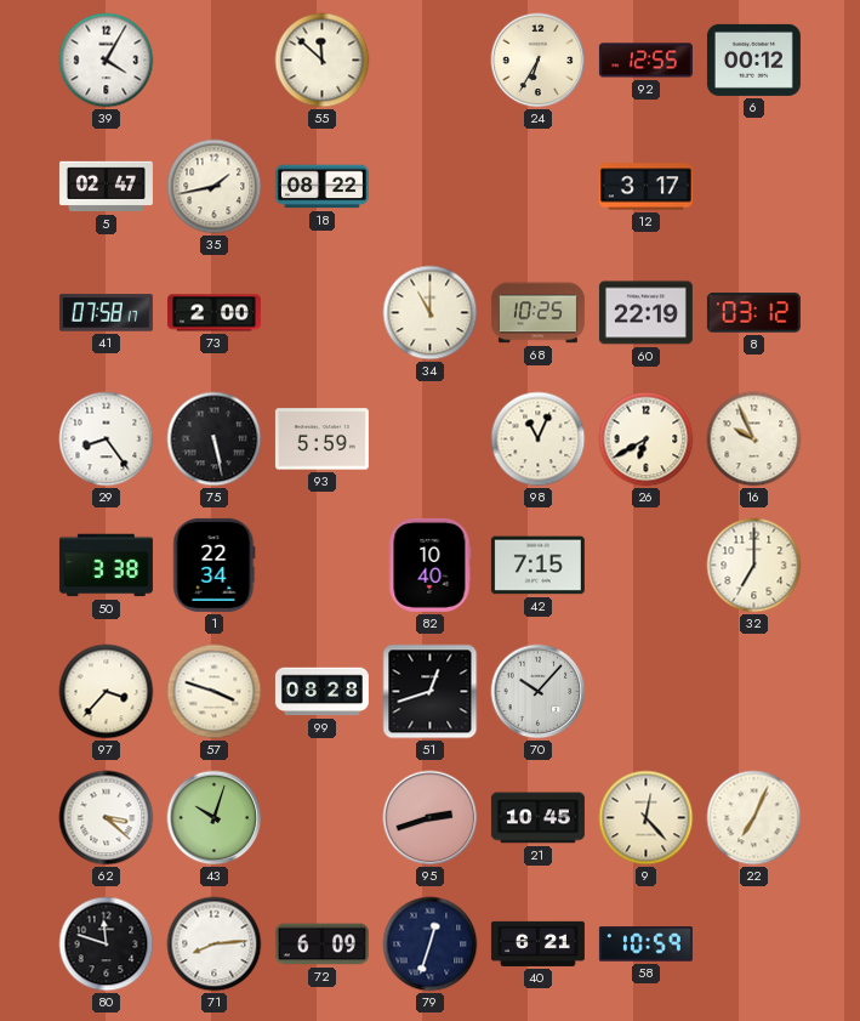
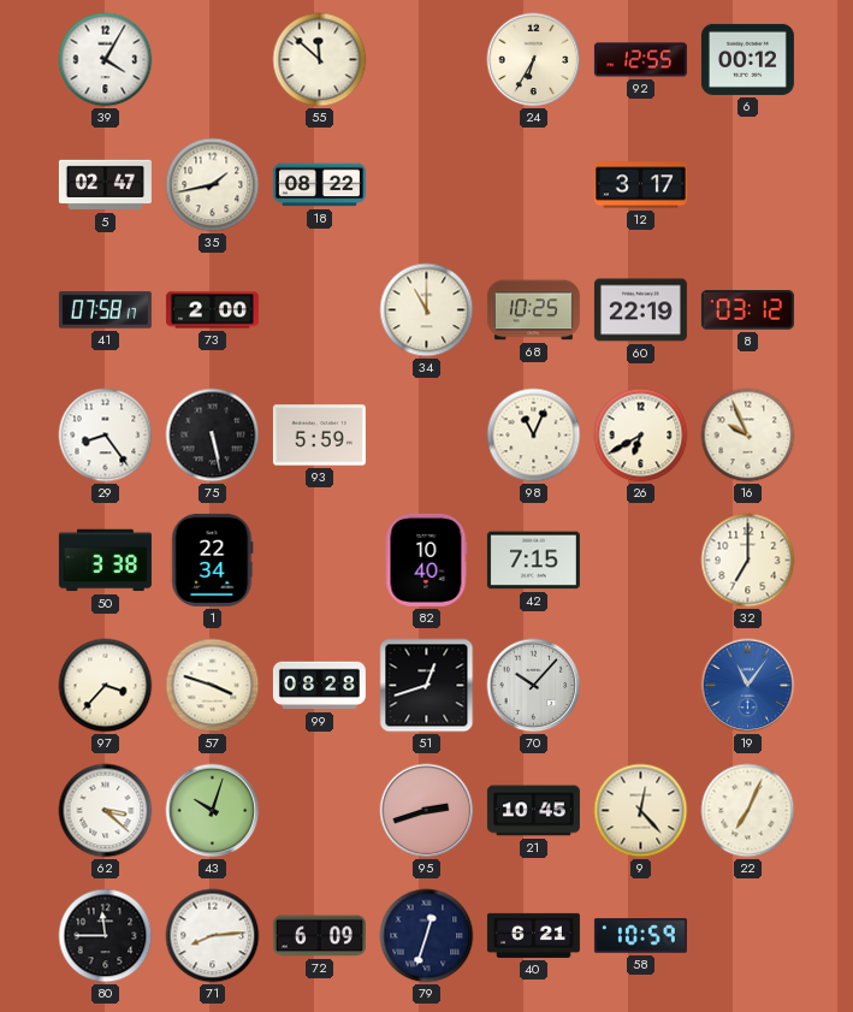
19: none -> 11:06 (748, 686)
80: 11:48 -> 11:45 (106, 936)
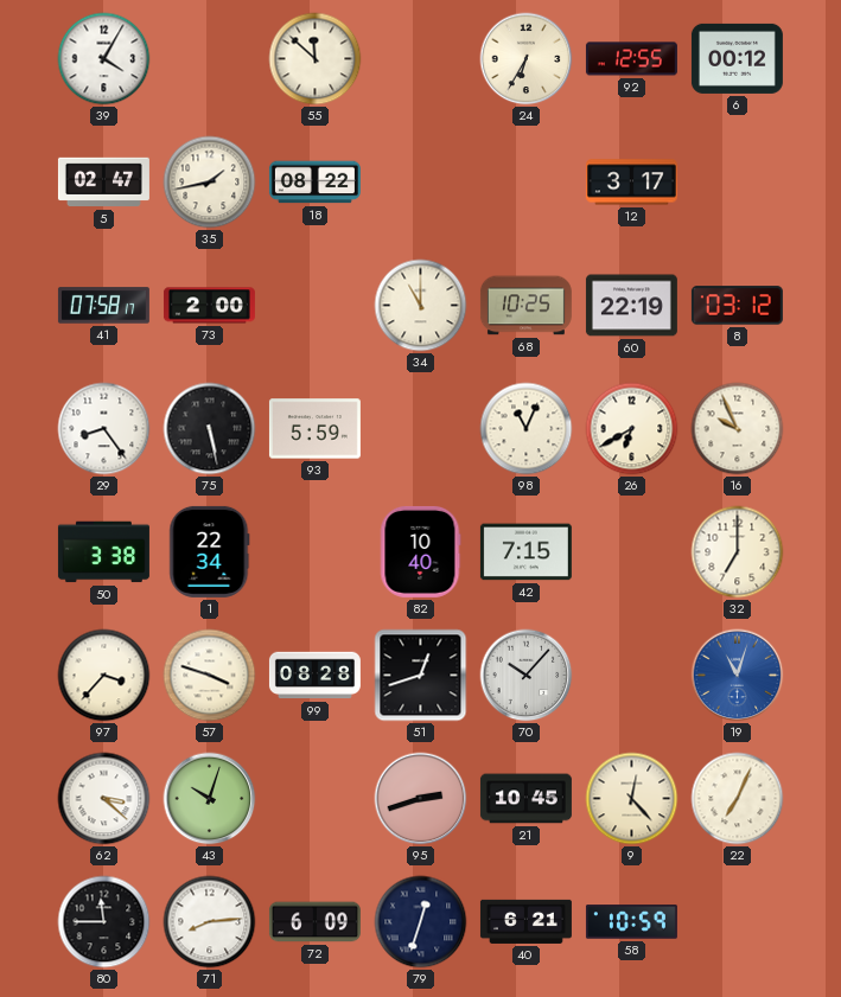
19: 11:06 -> 11:03 (738, 676)
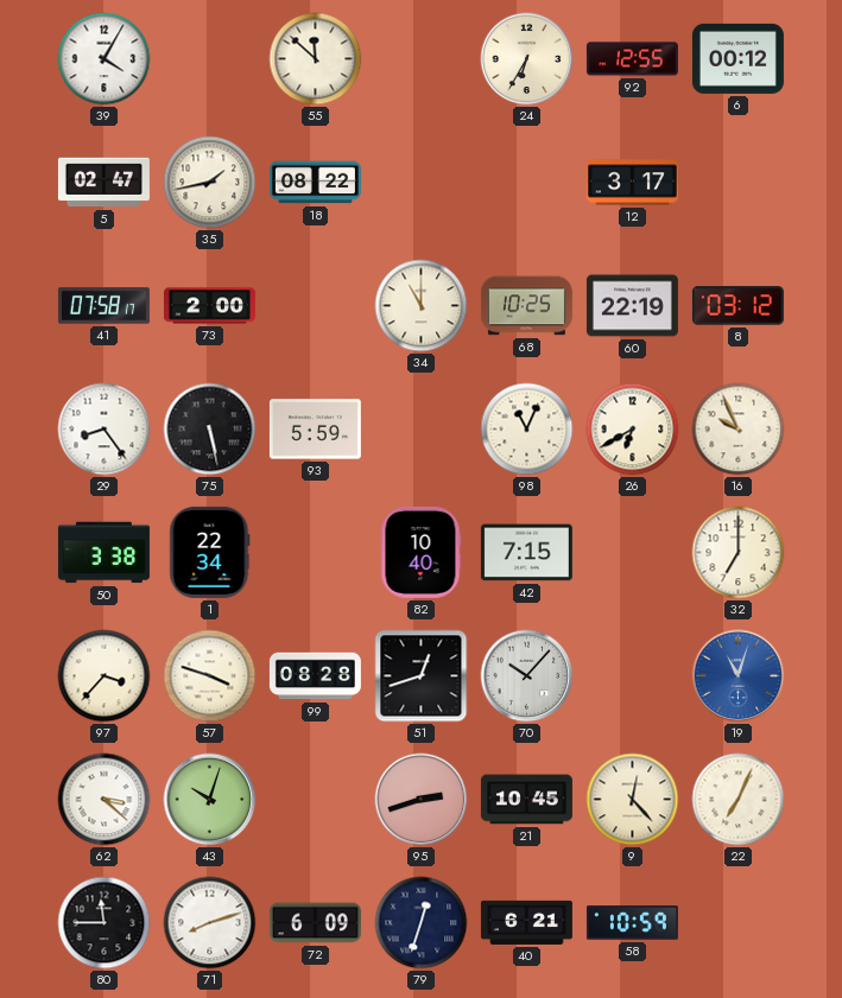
71: 8:14 -> 8:12 (210, 923)
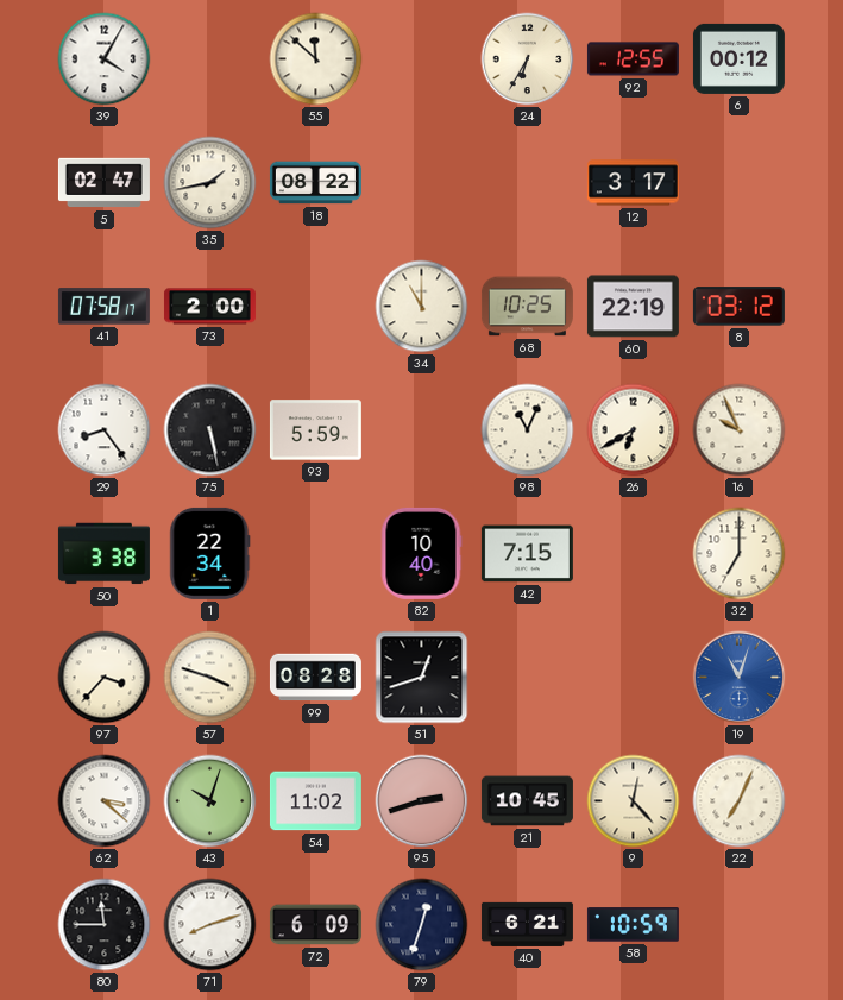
70: 10:07 -> none (527, 676)
54: none -> 11:02 (315, 801)
